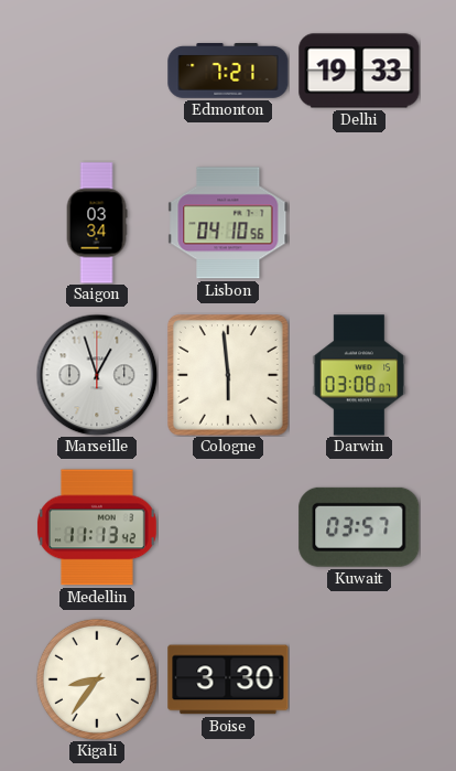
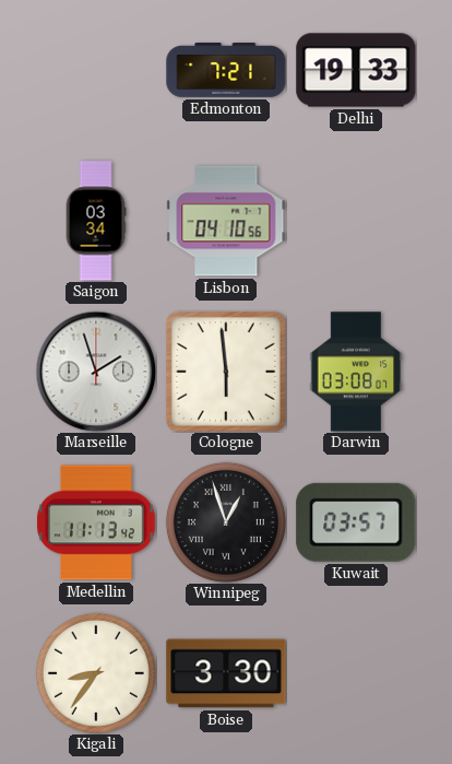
Marseille: 12:57 -> 1:57 (96, 372)
Winnipeg: none -> 12:57 (226, 522)
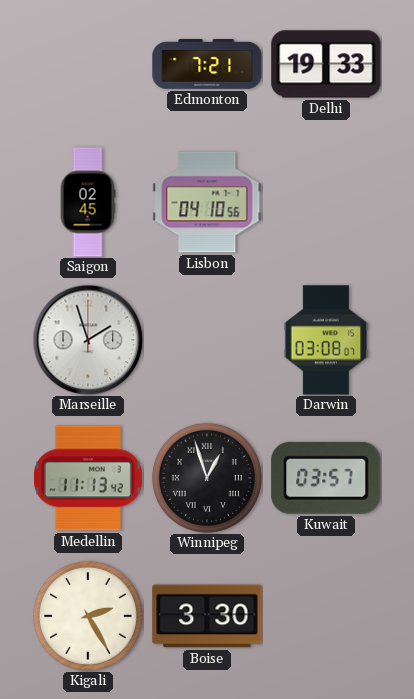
Saigon: 03:34 -> 02:45 (88, 202)
Cologne: 5:59 -> none (227, 373)
Kigali: 8:36 -> 2:25 (88, 616)
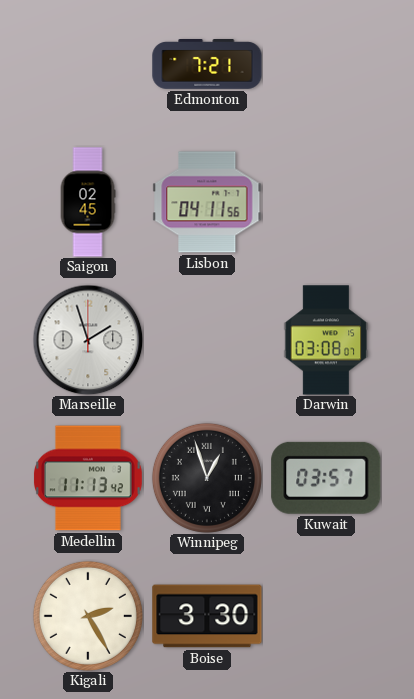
Delhi: 19:33 -> none (326, 64)
Lisbon: 04:10 -> 04:11 (207, 202)
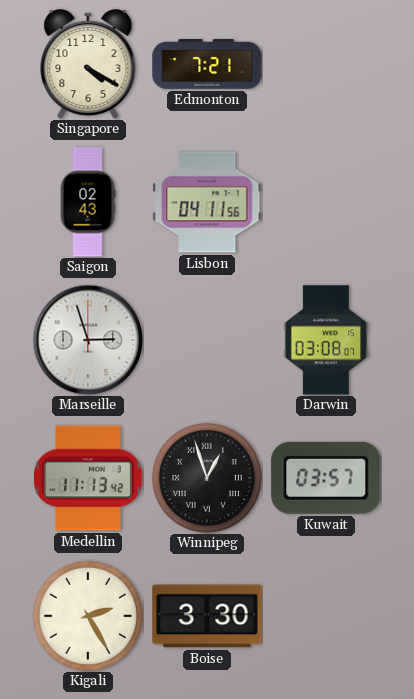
Singapore: none -> 4:20 (88, 65)
Saigon: 02:45 -> 02:43 (88, 202)
Marseille: 1:57 -> 2:57 (88, 340)
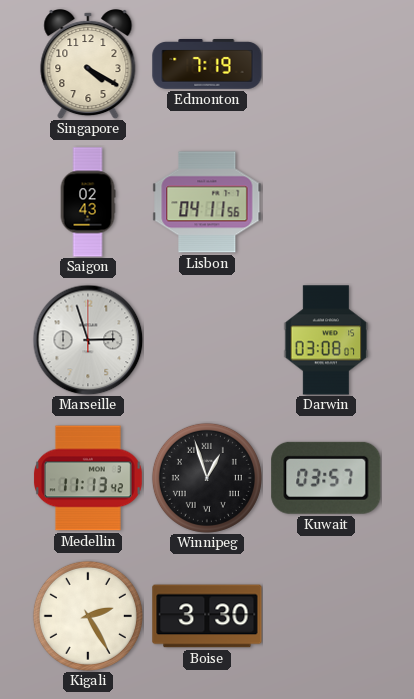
Edmonton: 7:21 -> 7:19 (207, 65)
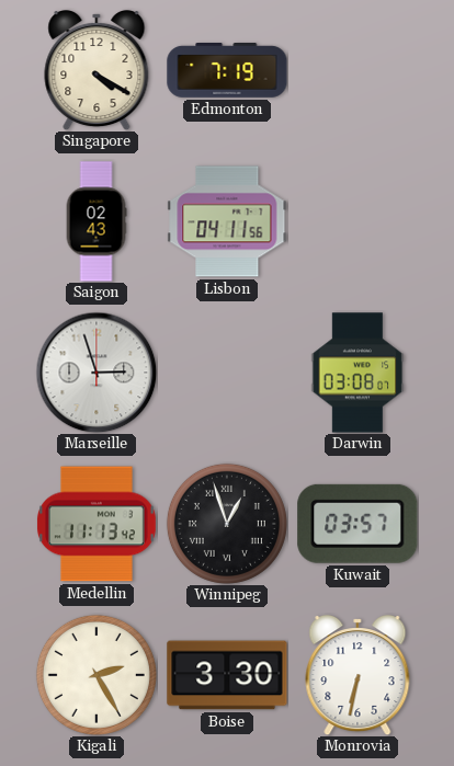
Monrovia: none -> 6:32 (357, 676)
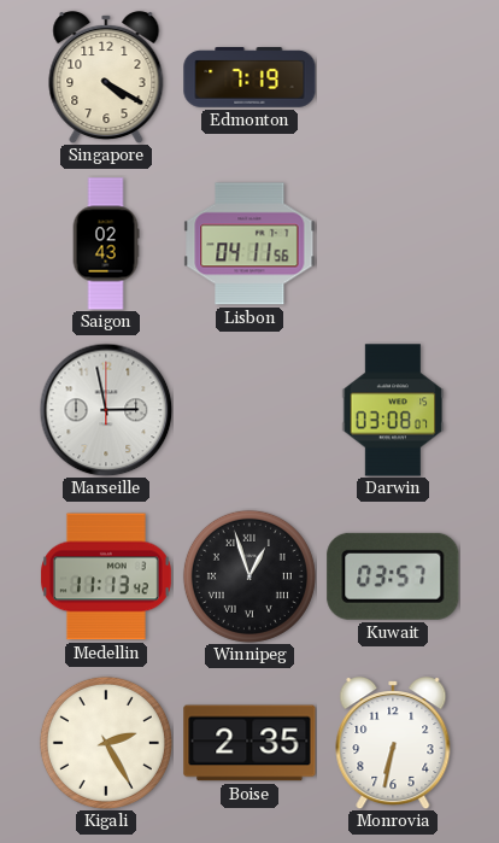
Marseille: 2:57 -> 2:58 (106, 410)
Boise: 3:30 -> 2:35 (249, 743)
